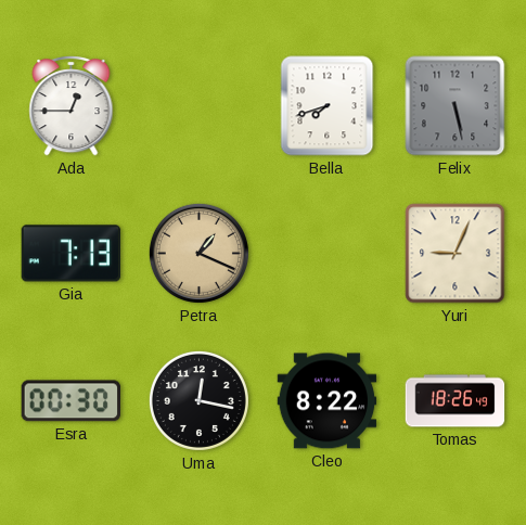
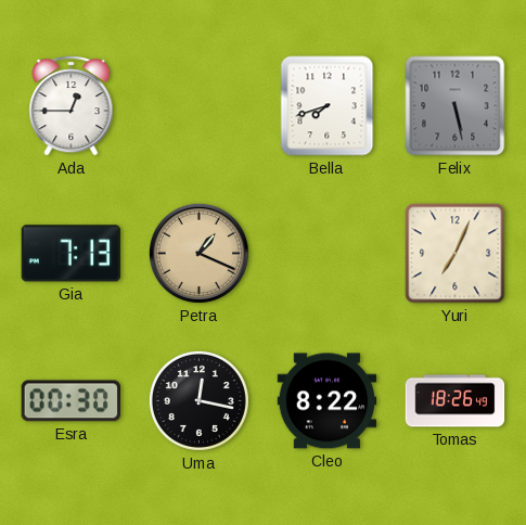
Yuri: 9:04 -> 7:04 (456, 254)
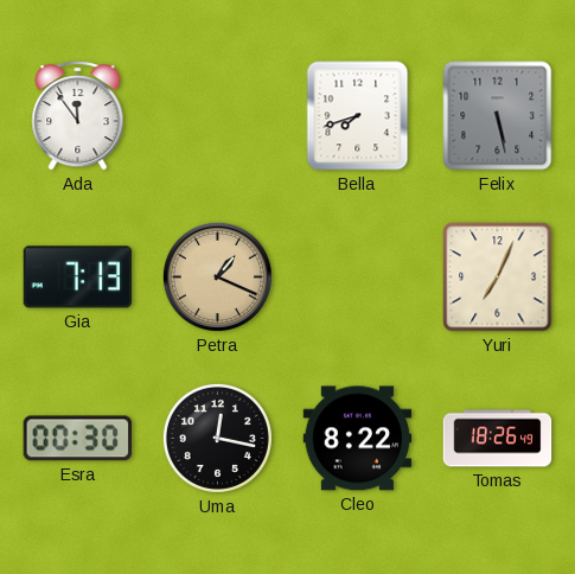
Ada: 12:45 -> 11:54 (78, 116)
